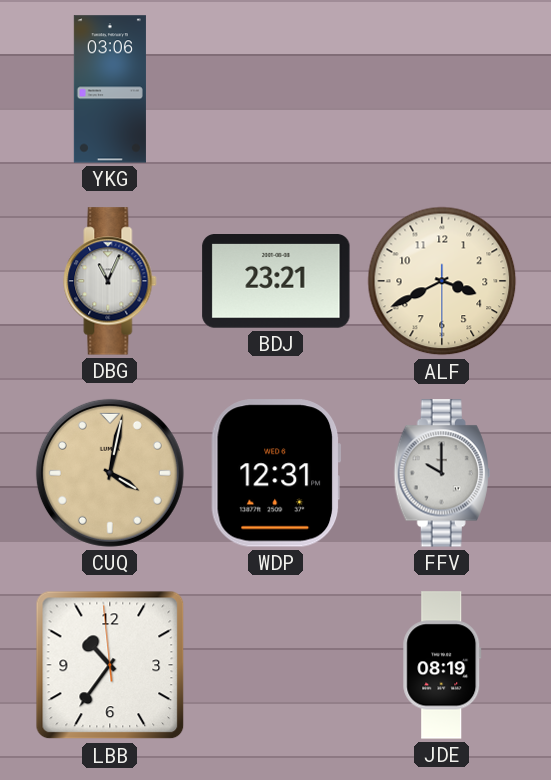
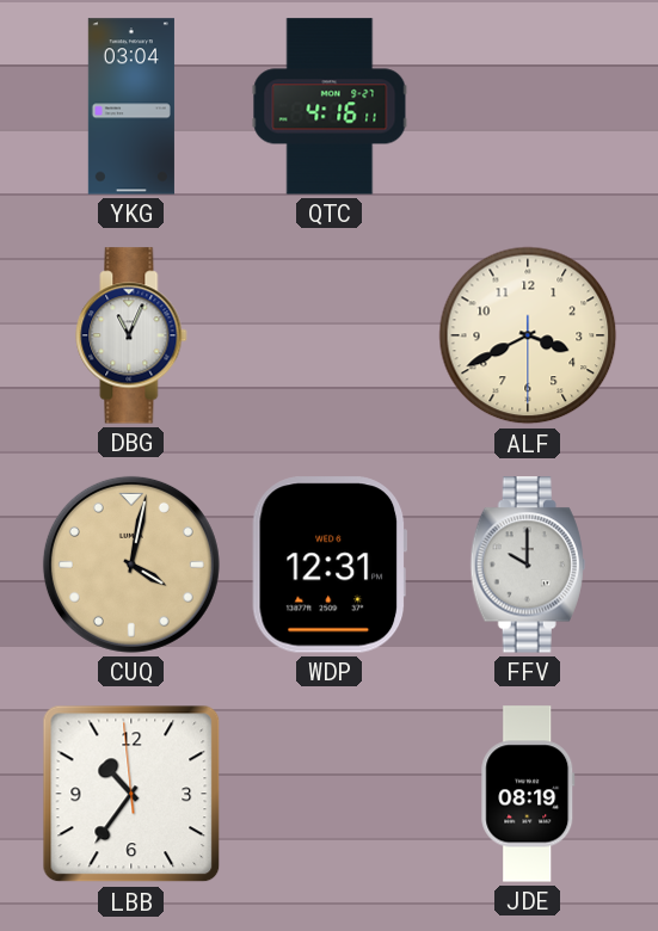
YKG: 03:06 -> 03:04 (131, 106)
QTC: none -> 4:16 (330, 106)
BDJ: 23:21 -> none (276, 282)
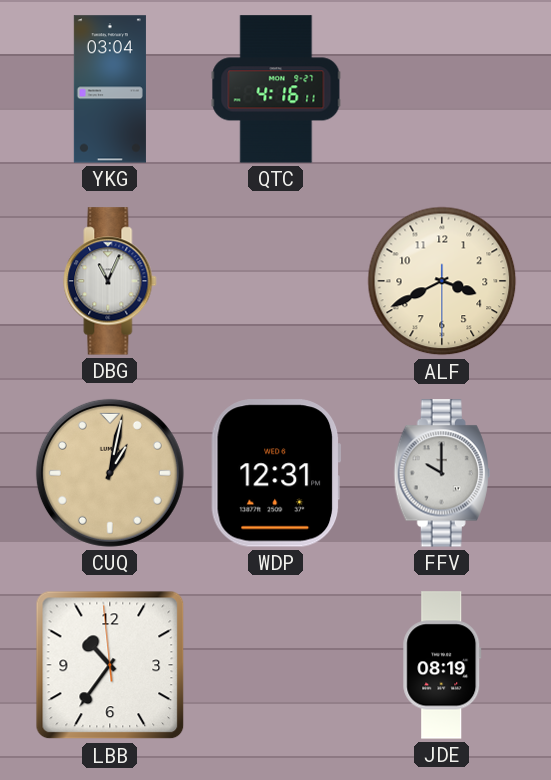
CUQ: 4:02 -> 1:02 (110, 473)
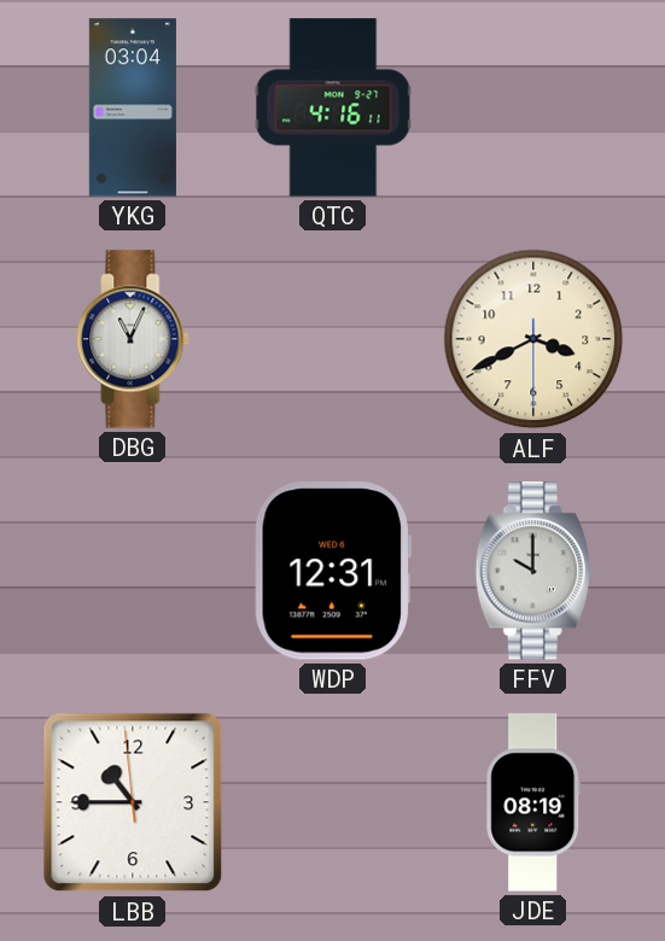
CUQ: 1:02 -> none (110, 473)
LBB: 10:35 -> 10:44 (133, 802)
